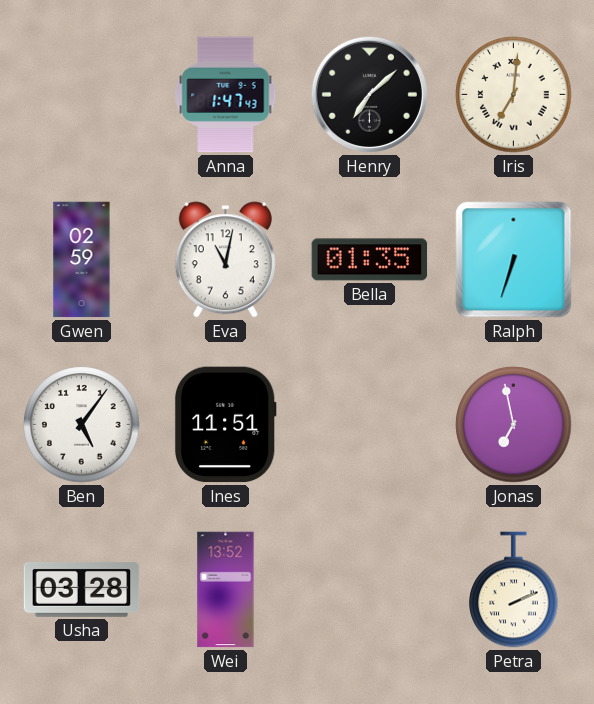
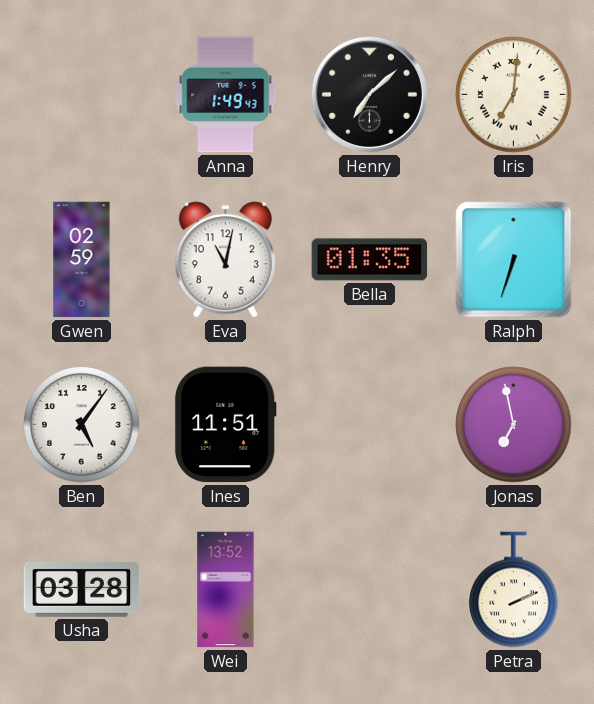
Anna: 1:47 -> 1:49 (226, 95)
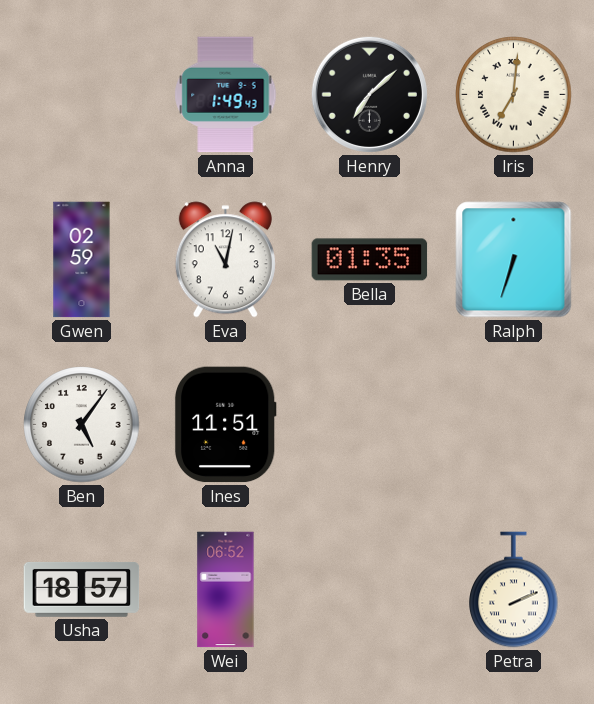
Jonas: 6:58 -> none (514, 425)
Usha: 03:28 -> 18:57 (82, 589)
Wei: 13:52 -> 06:52 (226, 590)
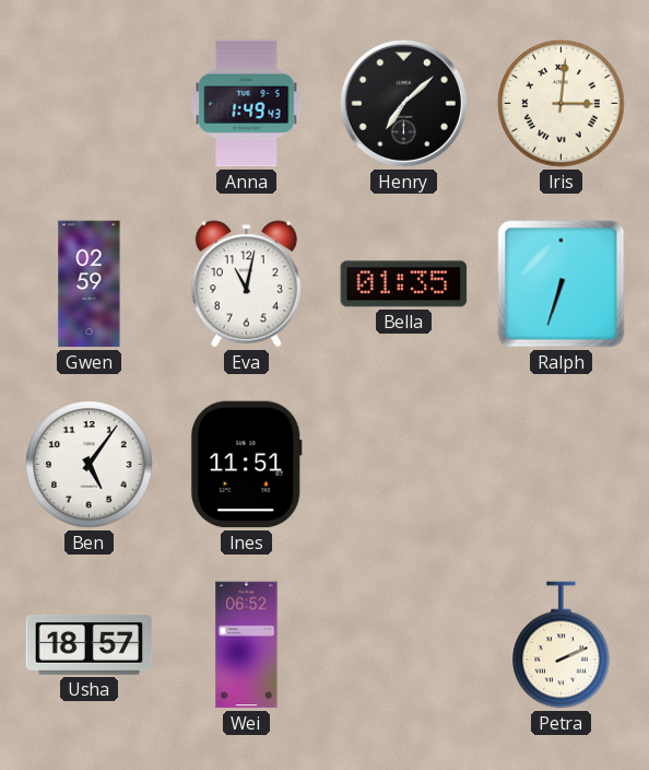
Iris: 7:01 -> 3:01 (562, 104)
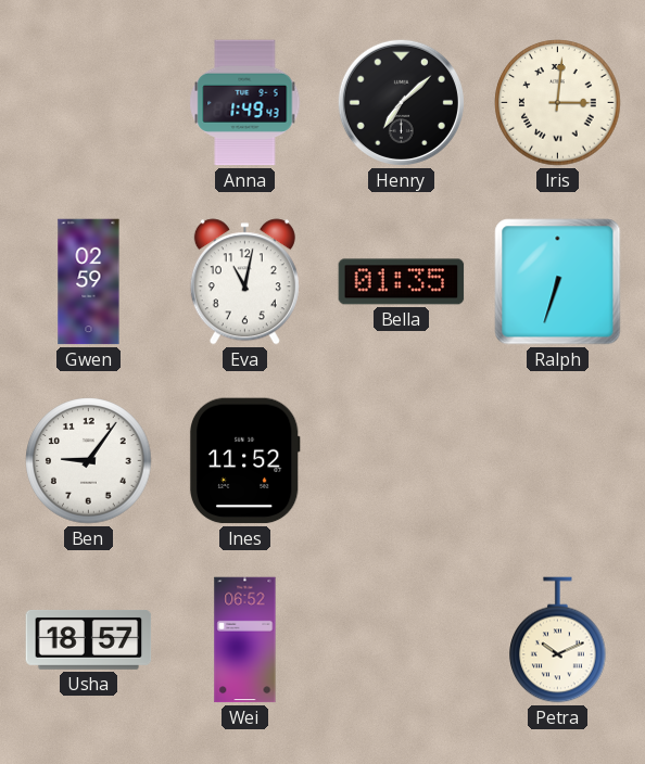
Ben: 5:06 -> 9:06 (89, 461)
Ines: 11:51 -> 11:52 (244, 461)
Petra: 2:11 -> 10:11 (558, 640)
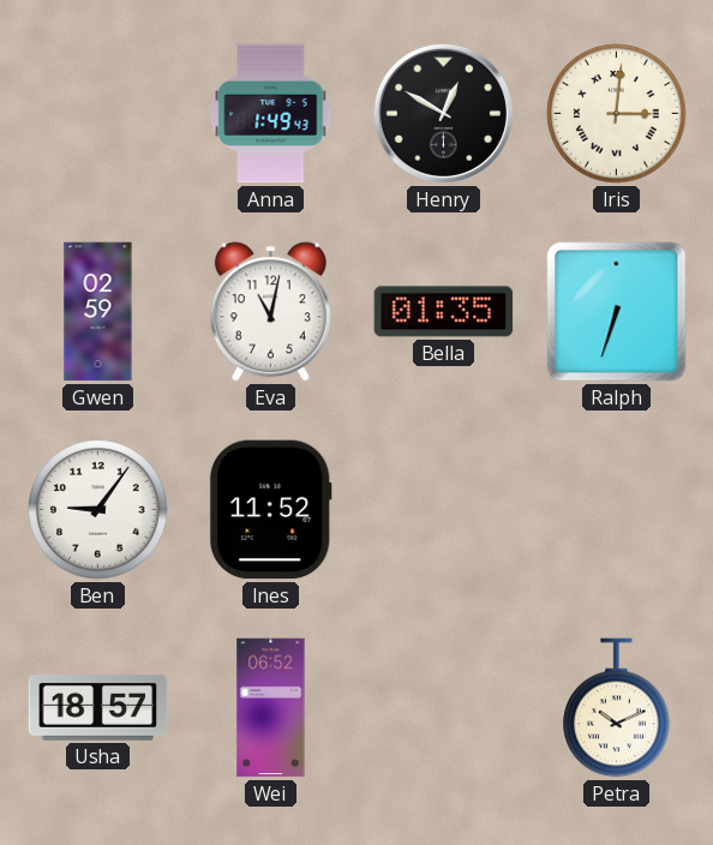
Henry: 7:08 -> 12:50 (443, 113)
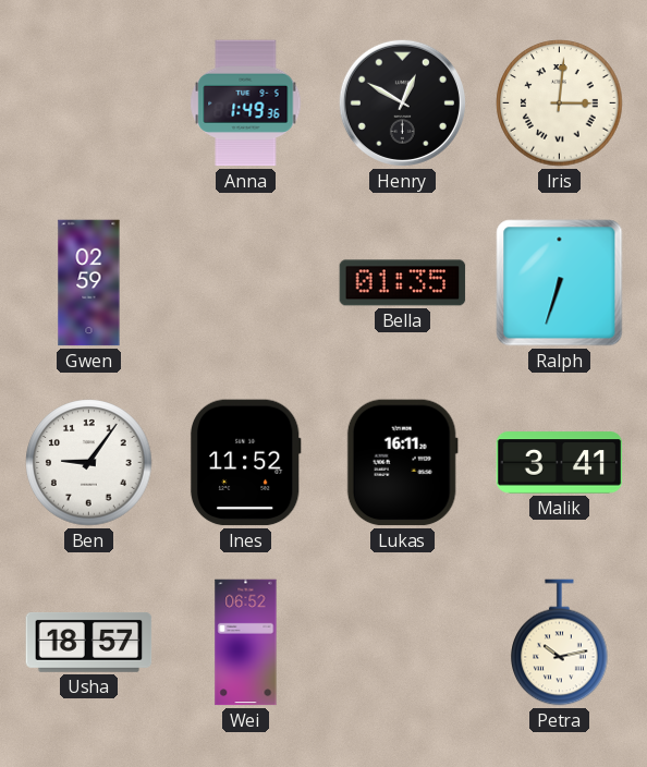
Anna: 1:49:43 -> 1:49:36 (246, 104)
Eva: 11:02 -> none (270, 312)
Lukas: none -> 16:11 (402, 463)
Malik: none -> 3:41 (560, 463)
Petra: 10:11 -> 10:13 (560, 643)
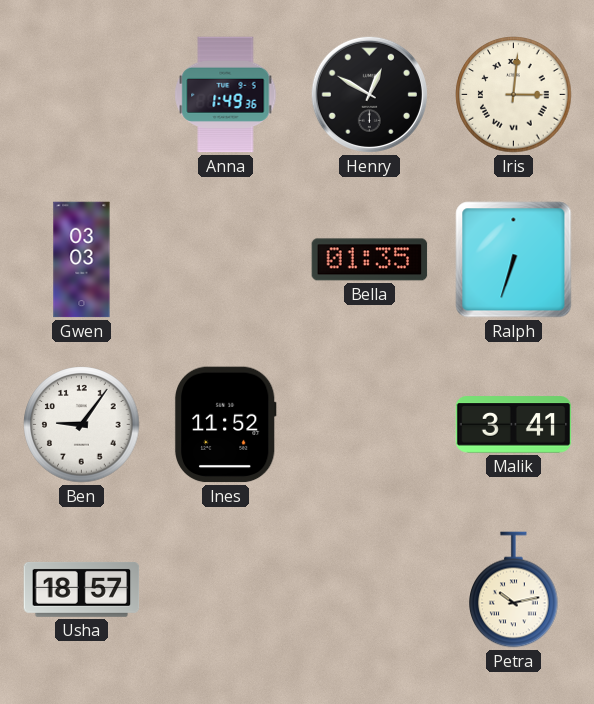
Gwen: 02:59 -> 03:03 (82, 260)
Lukas: 16:11 -> none (402, 463)
Wei: 06:52 -> none (246, 643)
